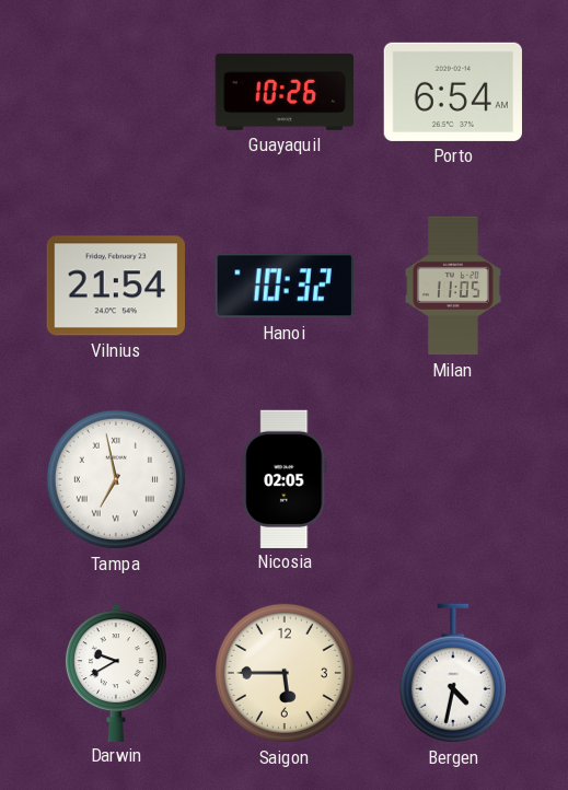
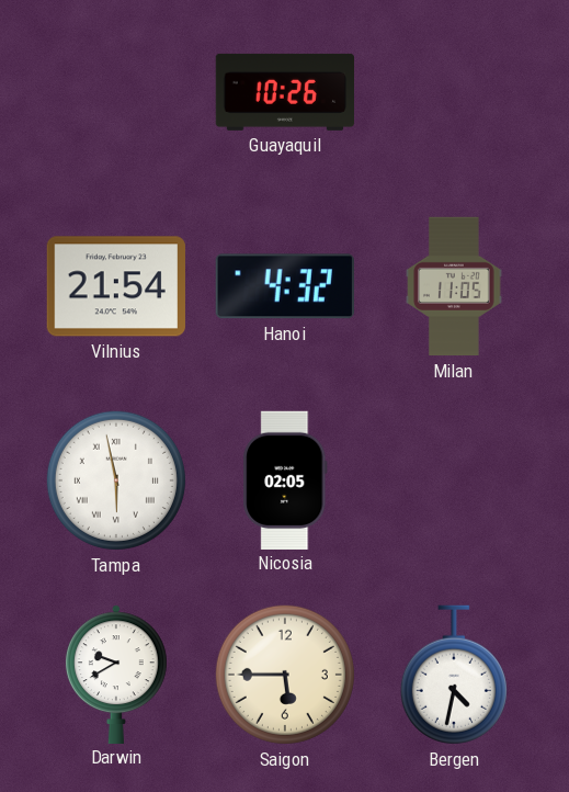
Porto: 6:54 -> none (453, 92)
Hanoi: 10:32 -> 4:32 (285, 286)
Tampa: 6:58 -> 5:58 (116, 480)
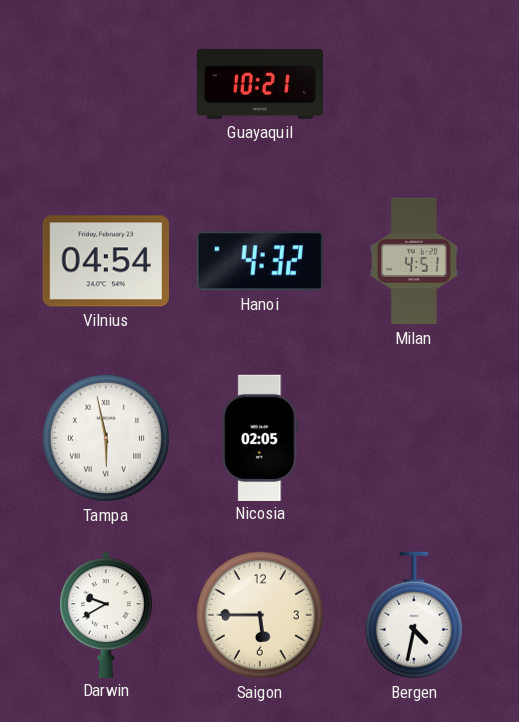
Guayaquil: 10:26 -> 10:21 (259, 84)
Vilnius: 21:54 -> 04:54 (106, 261)
Milan: 11:05 -> 4:51 (414, 261)
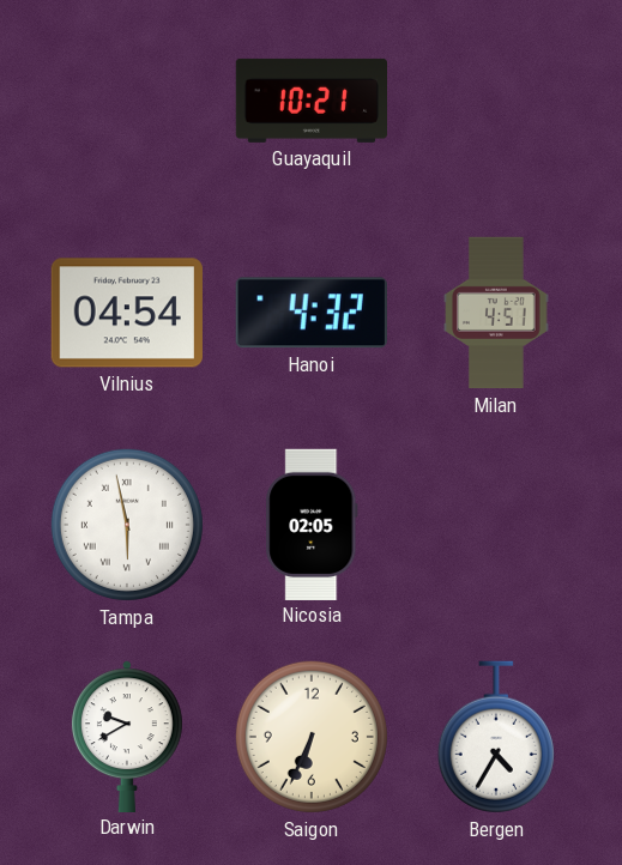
Saigon: 5:45 -> 6:34 (312, 737)
Bergen: 4:32 -> 4:35 (496, 737)
